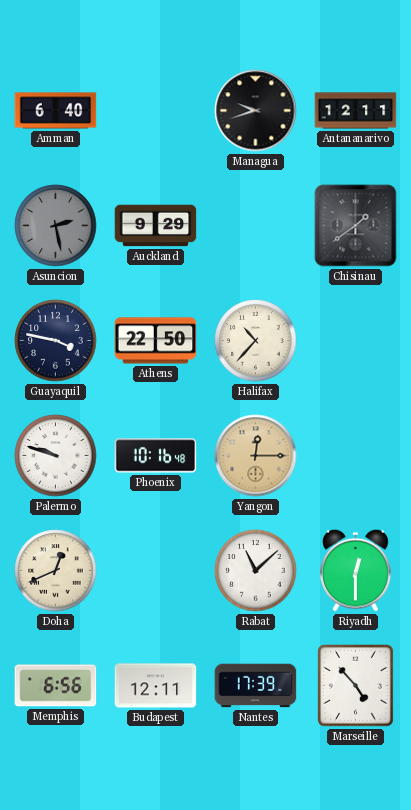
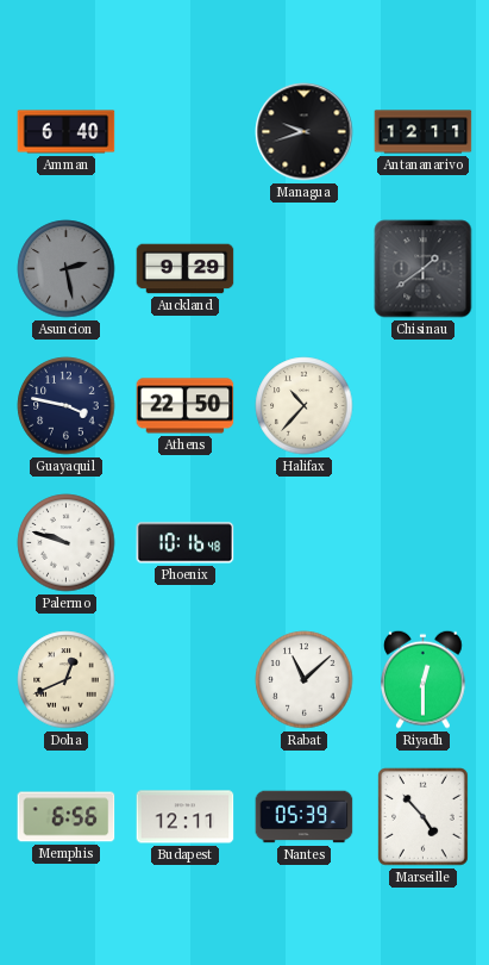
Yangon: 12:15 -> none (256, 456)
Nantes: 17:39 -> 05:39 (305, 817)
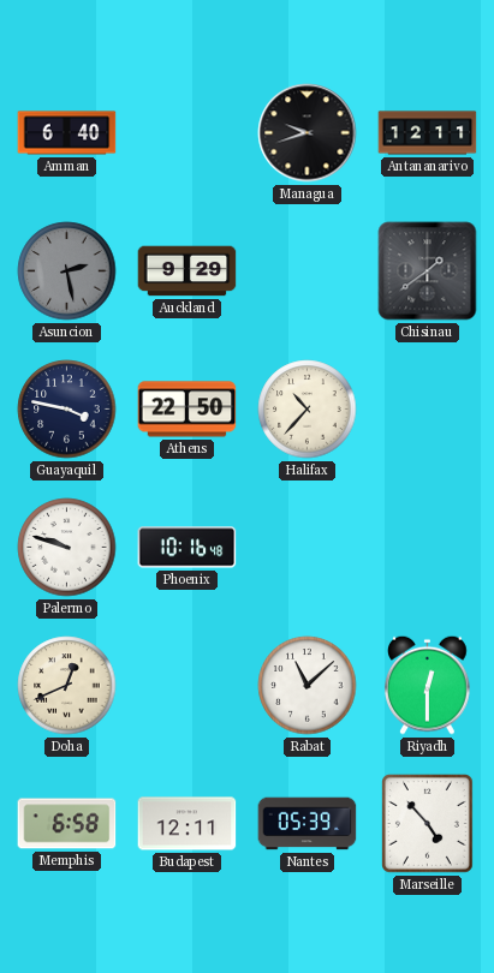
Memphis: 6:56 -> 6:58 (67, 824)
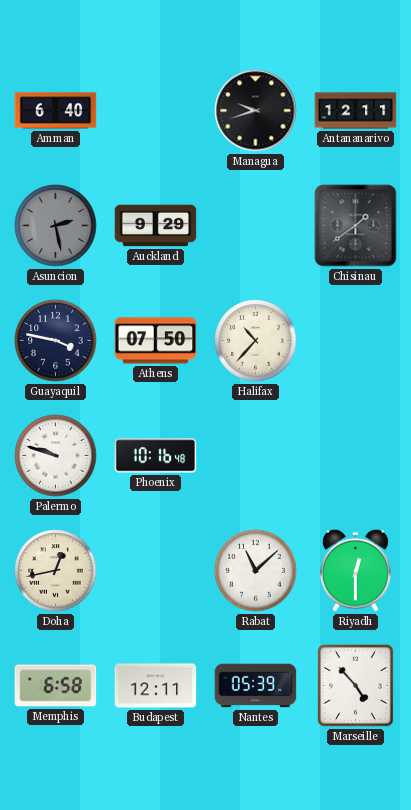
Athens: 22:50 -> 07:50 (156, 341)
Doha: 12:41 -> 12:43 (56, 571)
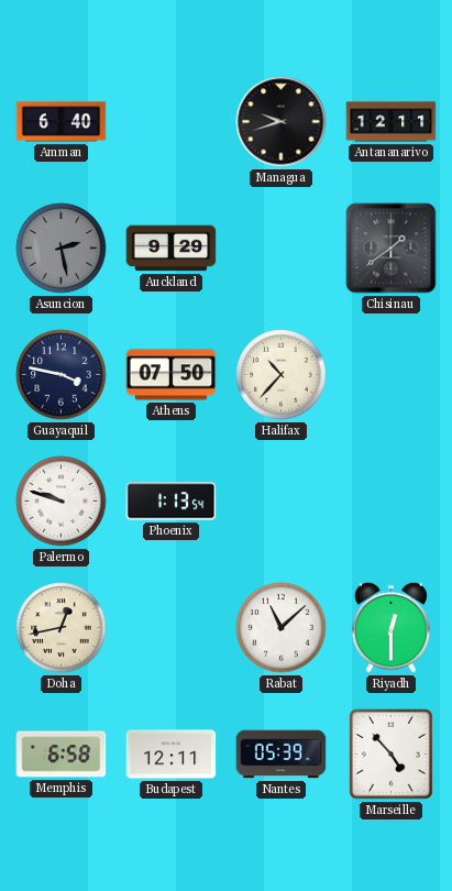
Phoenix: 10:16 -> 1:13 (172, 502)
